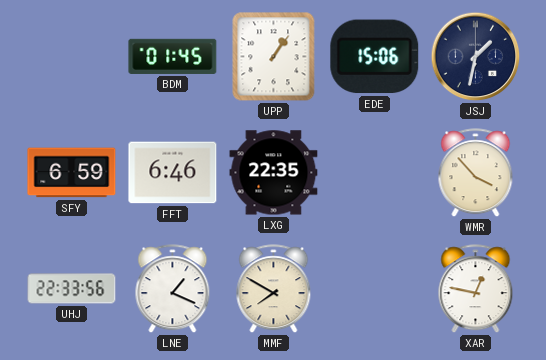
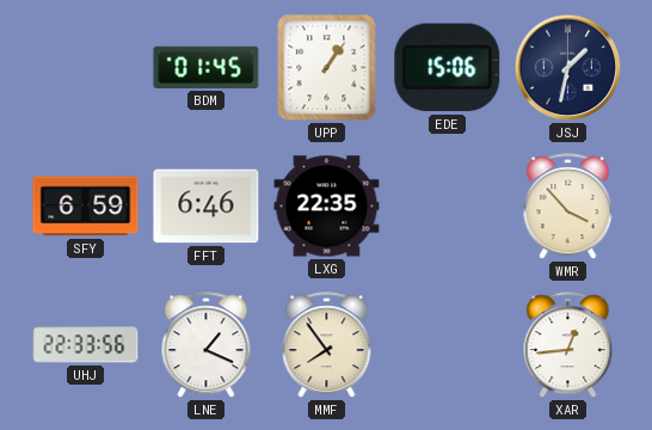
MMF: 7:50 -> 7:54 (327, 345)
XAR: 12:47 -> 12:44 (568, 345)
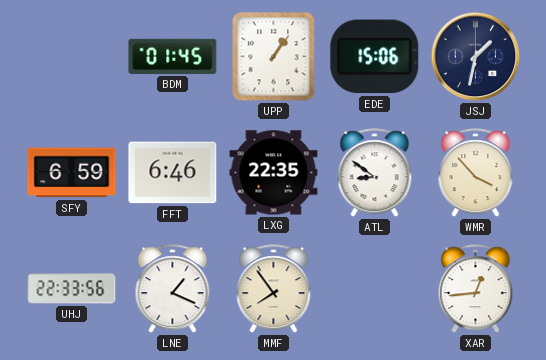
ATL: none -> 8:51 (375, 173)
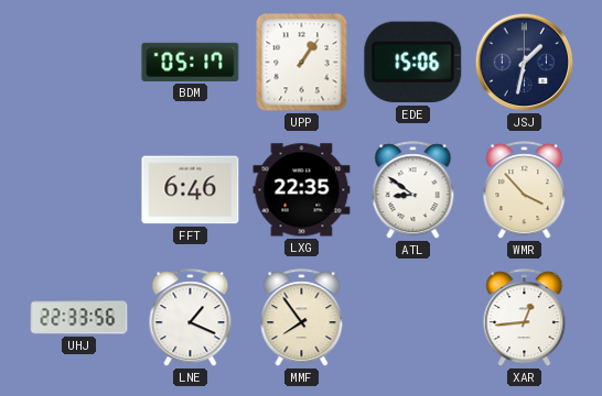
BDM: 01:45 -> 05:17 (191, 62)
SFY: 6:59 -> none (72, 173)
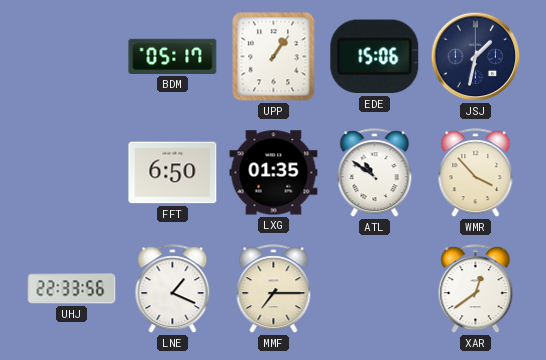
FFT: 6:46 -> 6:50 (173, 173)
LXG: 22:35 -> 01:35 (274, 173)
ATL: 8:51 -> 10:51 (375, 173)
MMF: 7:54 -> 7:15 (274, 289)
XAR: 12:44 -> 12:39 (476, 289)
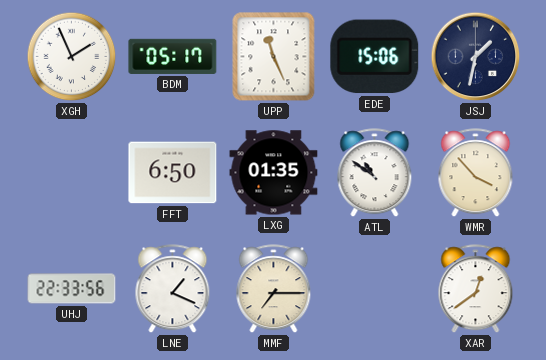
XGH: none -> 1:56 (72, 57)
UPP: 1:06 -> 11:26 (274, 57)
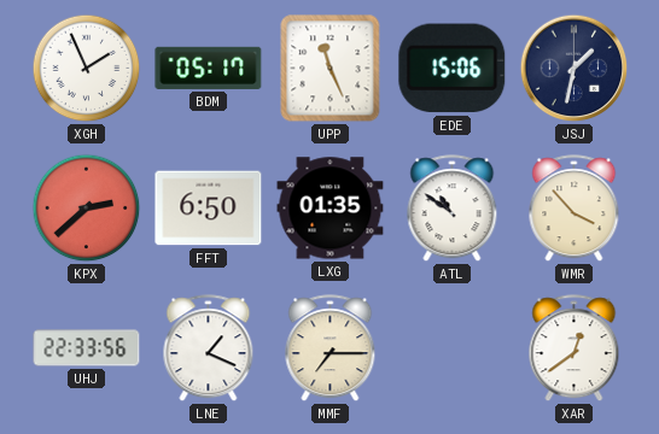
KPX: none -> 2:38 (87, 209)
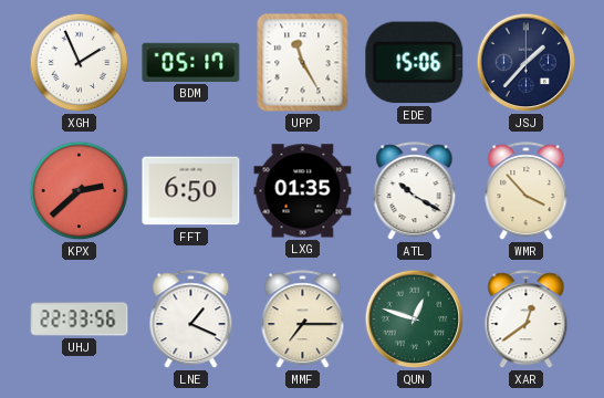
UPP: 11:26 -> 11:25 (303, 63)
JSJ: 1:32 -> 1:37 (527, 63)
ATL: 10:51 -> 10:20 (415, 191)
QUN: none -> 12:48 (415, 320)
